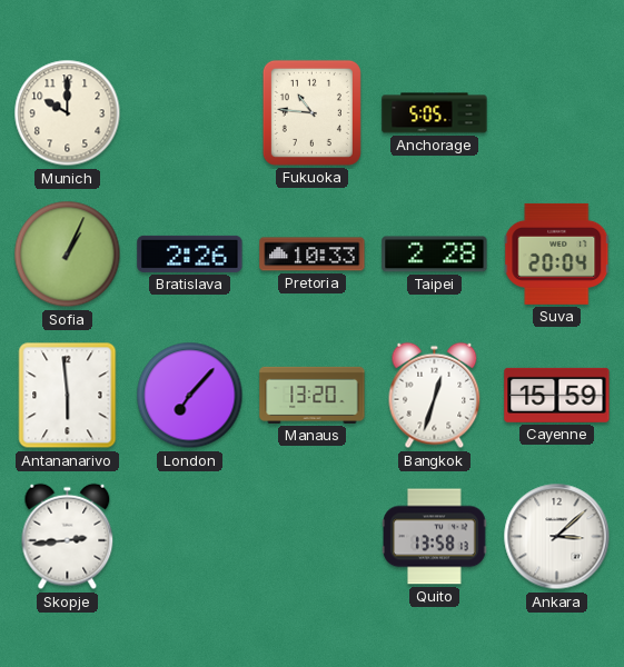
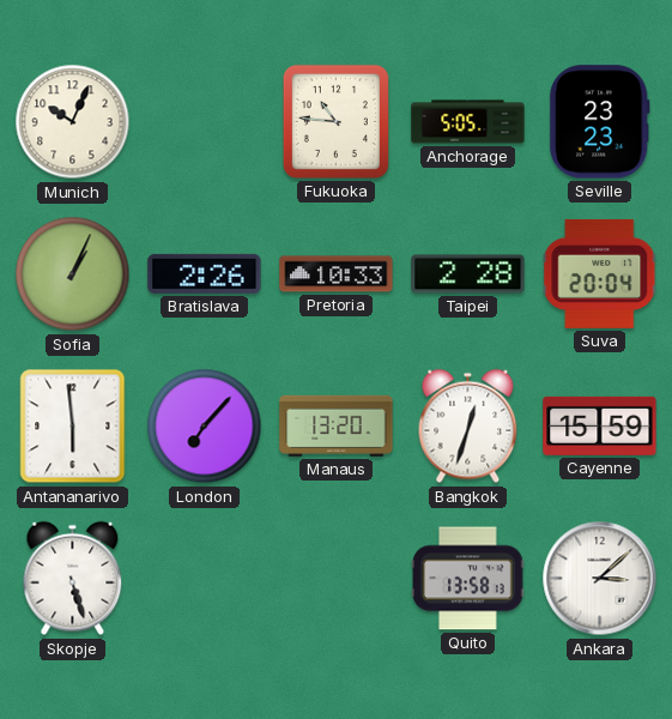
Munich: 10:00 -> 10:04 (73, 122)
Seville: none -> 23:23 (600, 122)
Skopje: 2:44 -> 5:27 (73, 579)
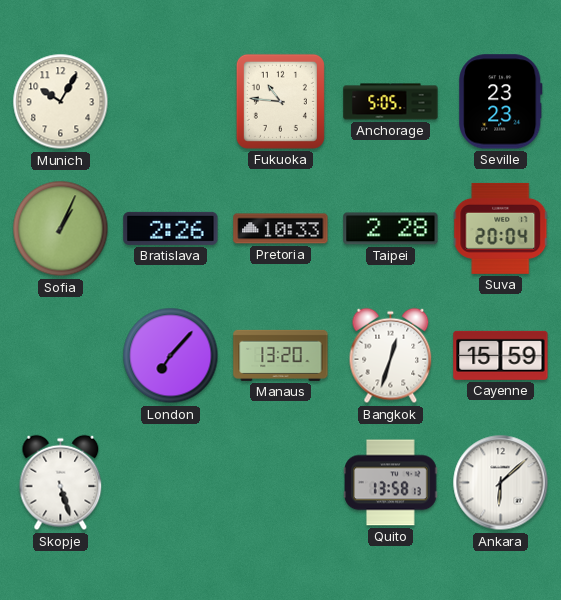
Munich: 10:04 -> 10:05 (61, 102)
Antananarivo: 5:59 -> none (73, 427)
Ankara: 3:08 -> 6:08 (501, 483)
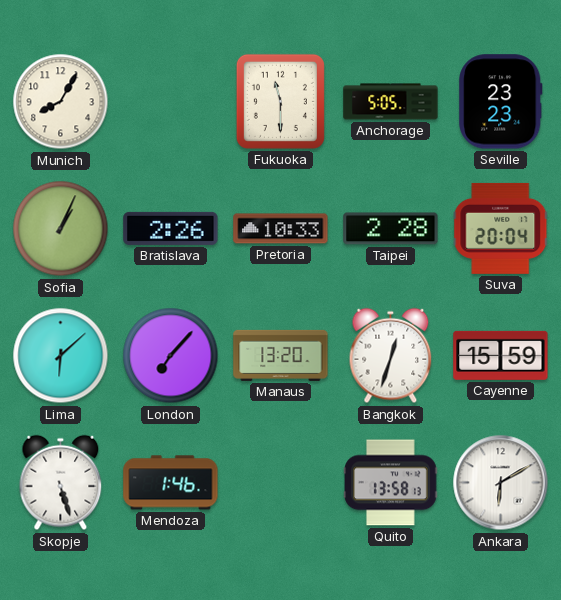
Munich: 10:05 -> 8:05 (61, 102)
Fukuoka: 10:46 -> 11:30 (280, 101)
Lima: none -> 6:08 (61, 356)
Mendoza: none -> 1:46 (171, 483)
Ankara: 6:08 -> 6:10 (501, 483)
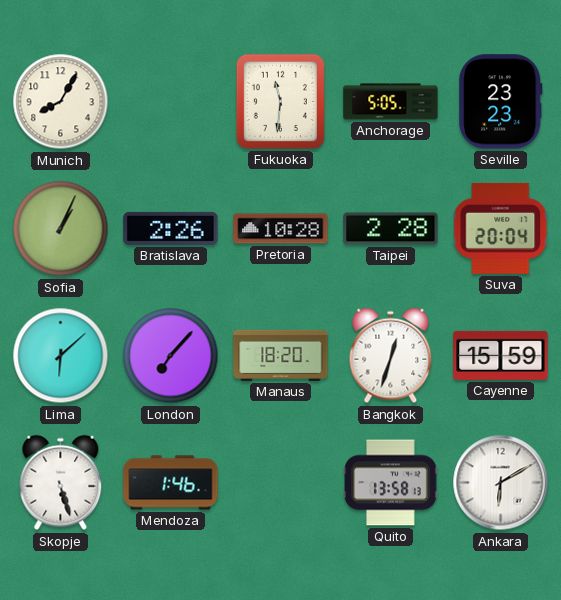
Fukuoka: 11:30 -> 11:31 (280, 101)
Pretoria: 10:33 -> 10:28 (281, 229)
Manaus: 13:20 -> 18:20 (281, 355)
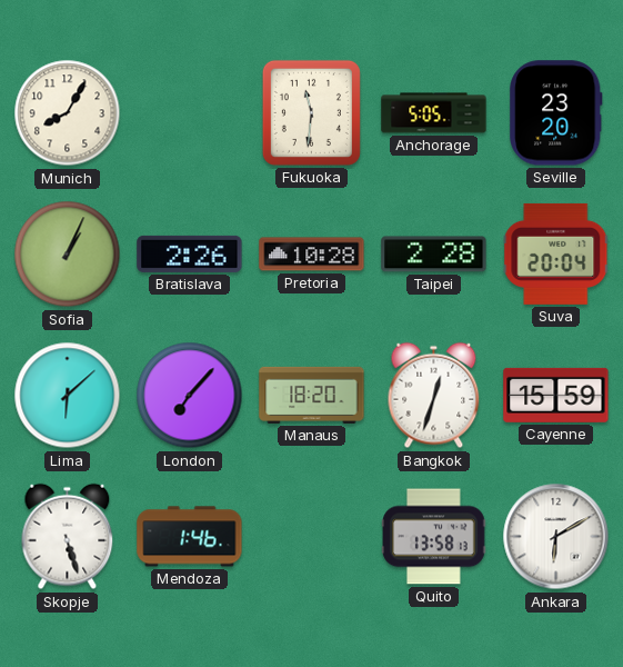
Seville: 23:23 -> 23:20 (556, 113)
